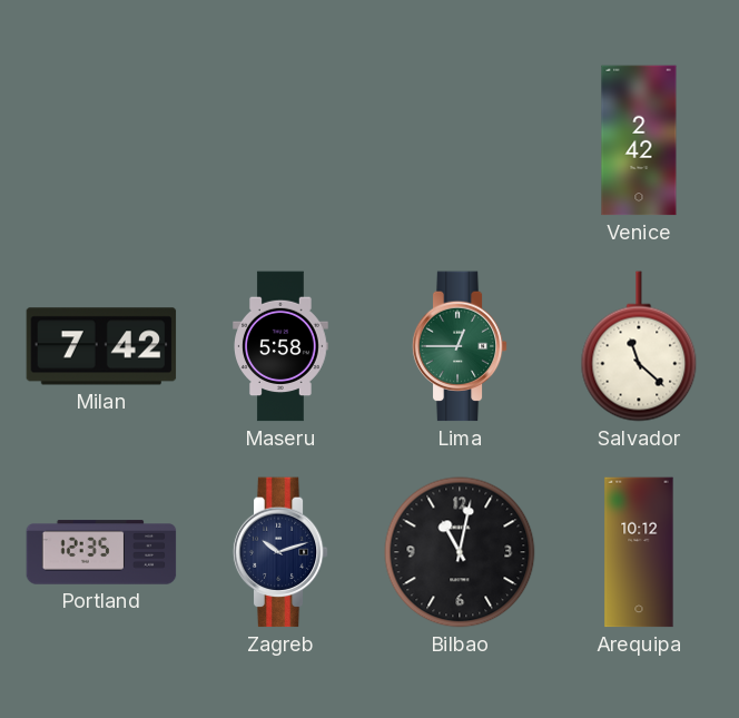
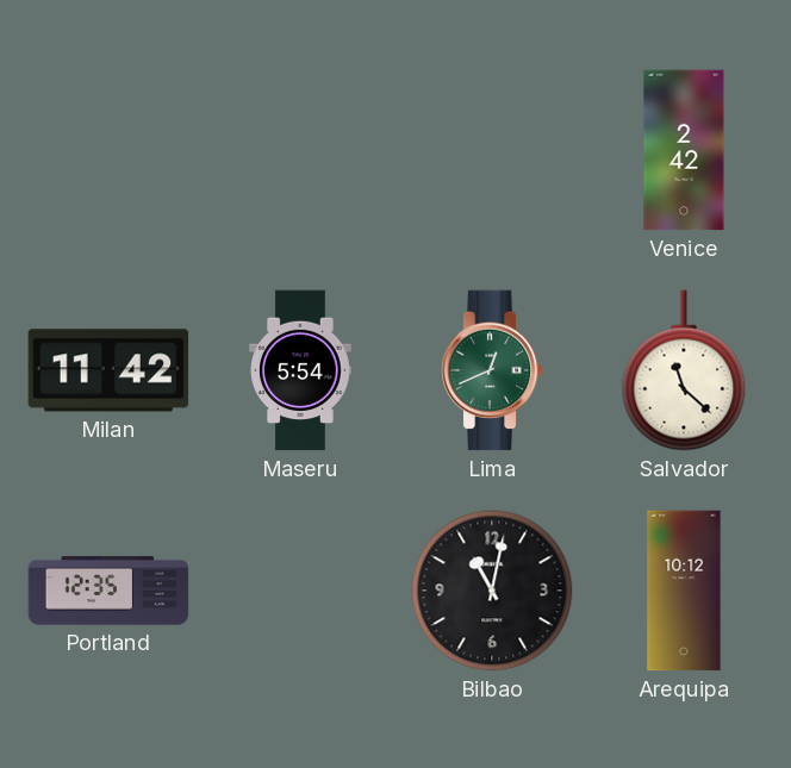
Milan: 7:42 -> 11:42 (108, 370)
Maseru: 5:58 -> 5:54 (300, 370)
Lima: 12:45 -> 12:41 (492, 370)
Zagreb: 10:12 -> none (280, 552)
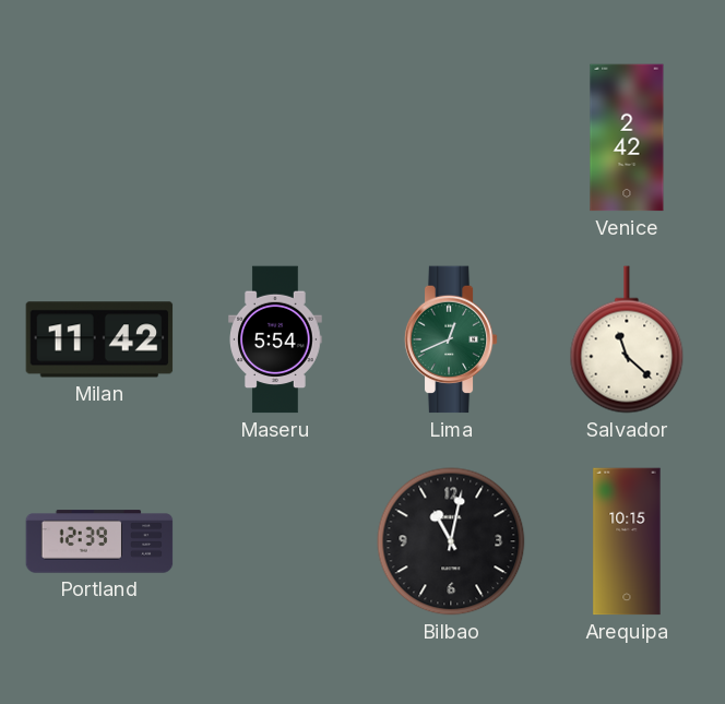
Portland: 12:35 -> 12:39 (99, 541)
Arequipa: 10:12 -> 10:15 (627, 541)
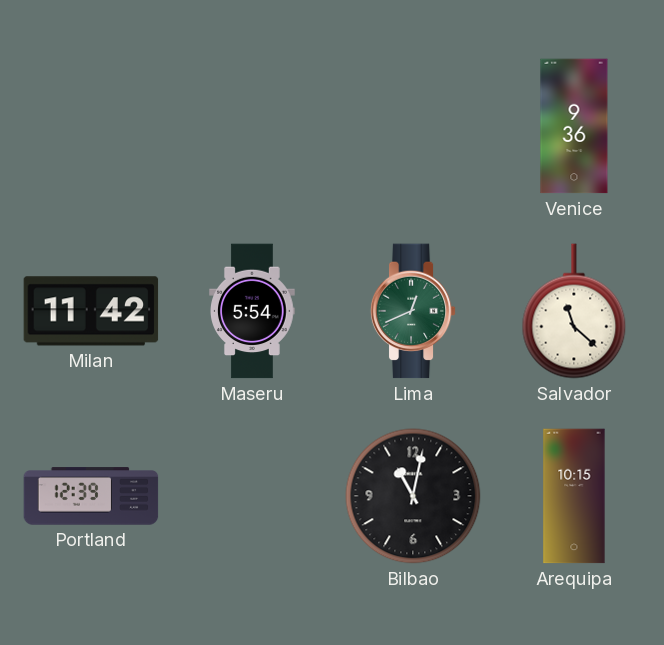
Venice: 2:42 -> 9:36 (574, 126)
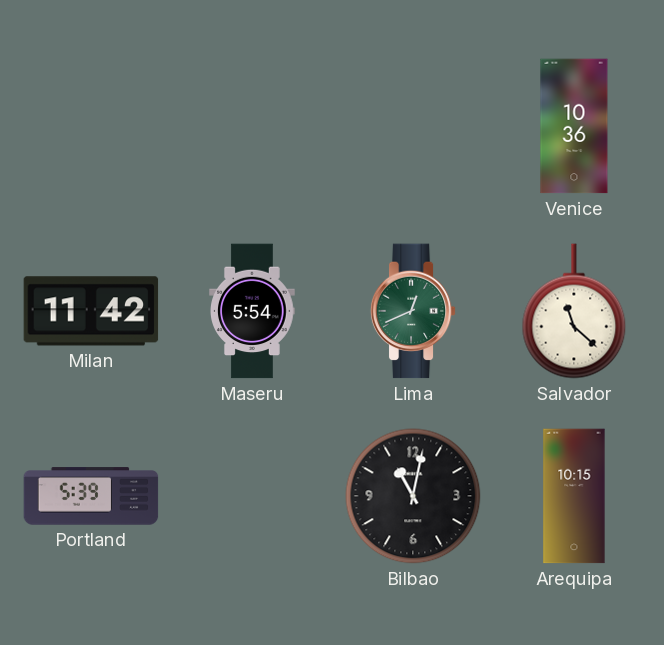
Venice: 9:36 -> 10:36 (574, 126)
Portland: 12:39 -> 5:39 (91, 496)
